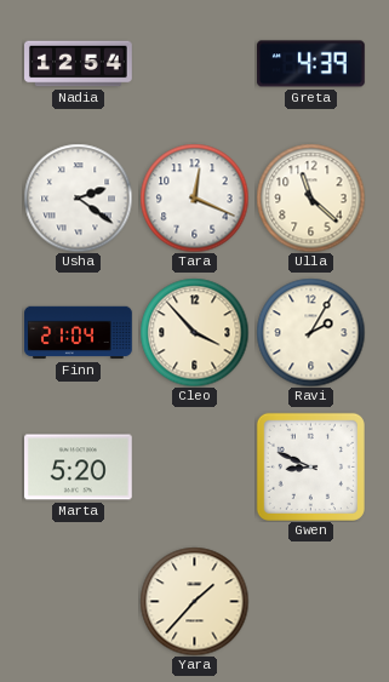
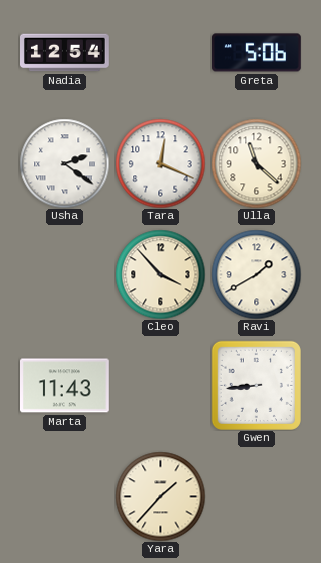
Greta: 4:39 -> 5:06 (257, 53)
Finn: 21:04 -> none (79, 333)
Ravi: 2:05 -> 1:40 (256, 274)
Marta: 5:20 -> 11:43 (65, 386)
Gwen: 8:49 -> 8:44 (256, 385)
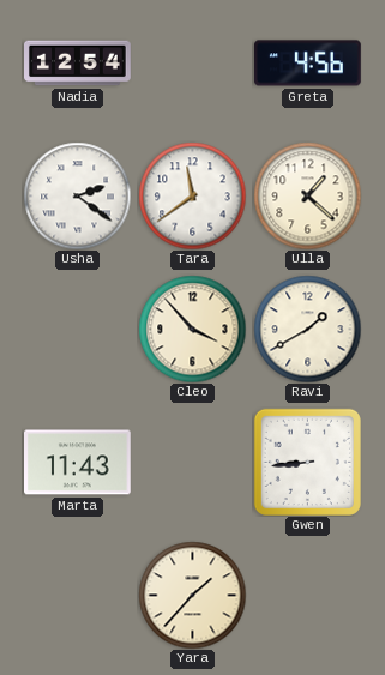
Greta: 5:06 -> 4:56 (308, 64)
Tara: 12:19 -> 11:39 (192, 195)
Ulla: 11:22 -> 1:22 (307, 195)
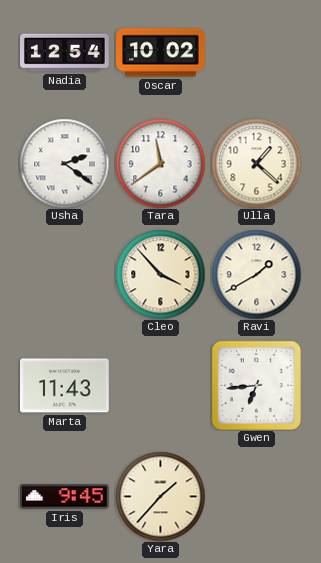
Oscar: none -> 10:02 (161, 53)
Greta: 4:56 -> none (308, 64)
Gwen: 8:44 -> 6:44 (256, 385)
Iris: none -> 9:45 (65, 497)
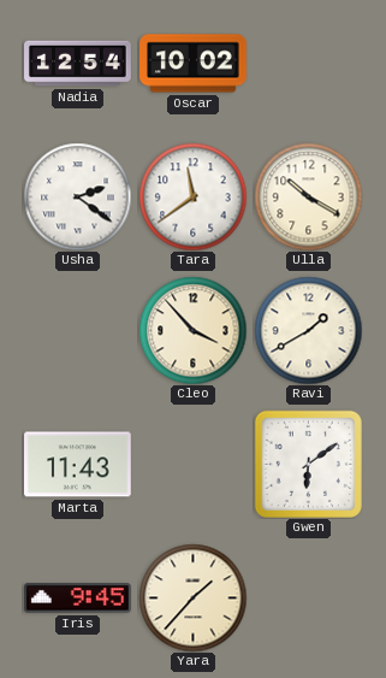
Ulla: 1:22 -> 10:20 (308, 196)
Gwen: 6:44 -> 6:09 (308, 464)
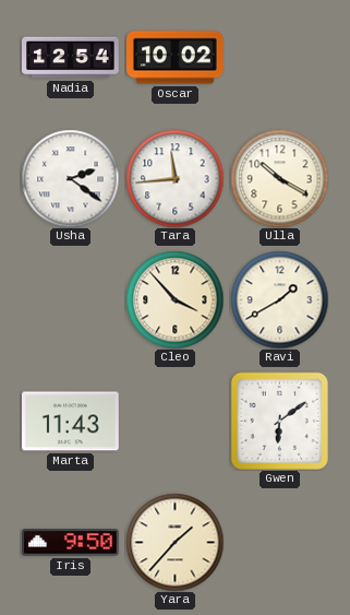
Tara: 11:39 -> 11:44 (174, 178)
Iris: 9:45 -> 9:50 (71, 543)
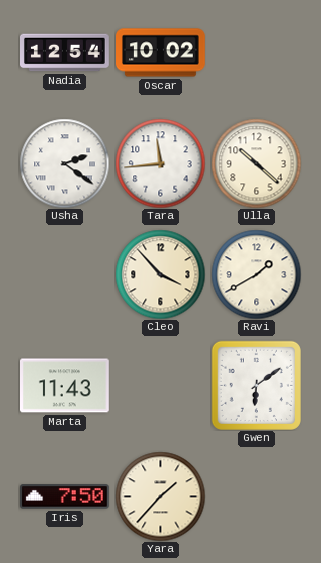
Ulla: 10:20 -> 10:22 (256, 163)
Iris: 9:50 -> 7:50 (65, 497)
